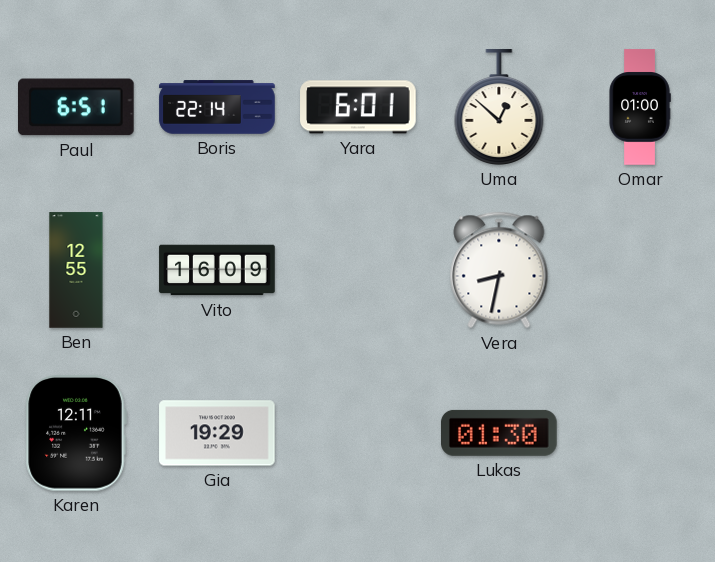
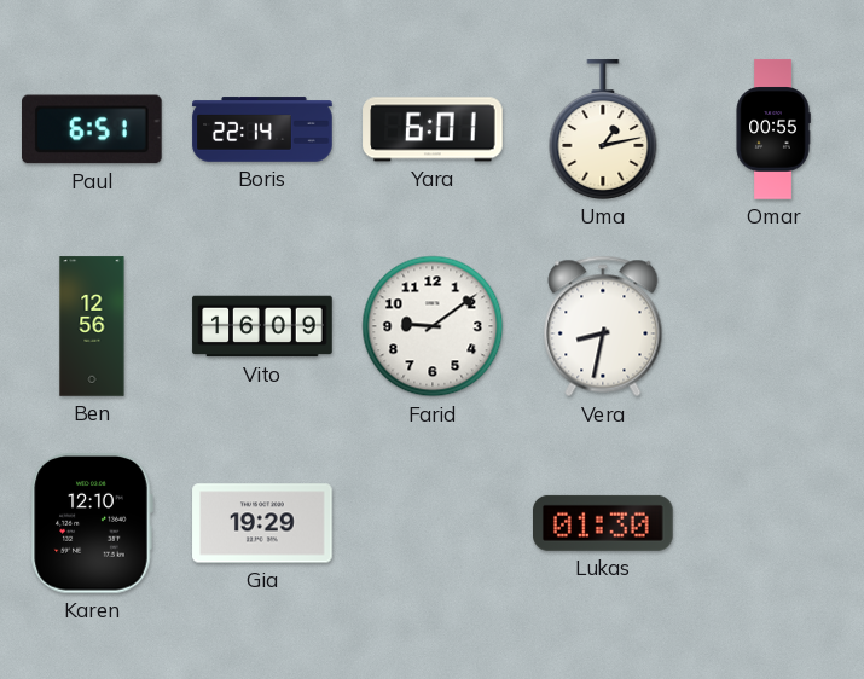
Uma: 12:52 -> 1:13 (603, 129)
Omar: 01:00 -> 00:55 (773, 129)
Ben: 12:55 -> 12:56 (92, 326)
Farid: none -> 9:09 (433, 326)
Karen: 12:11 -> 12:10 (92, 524)
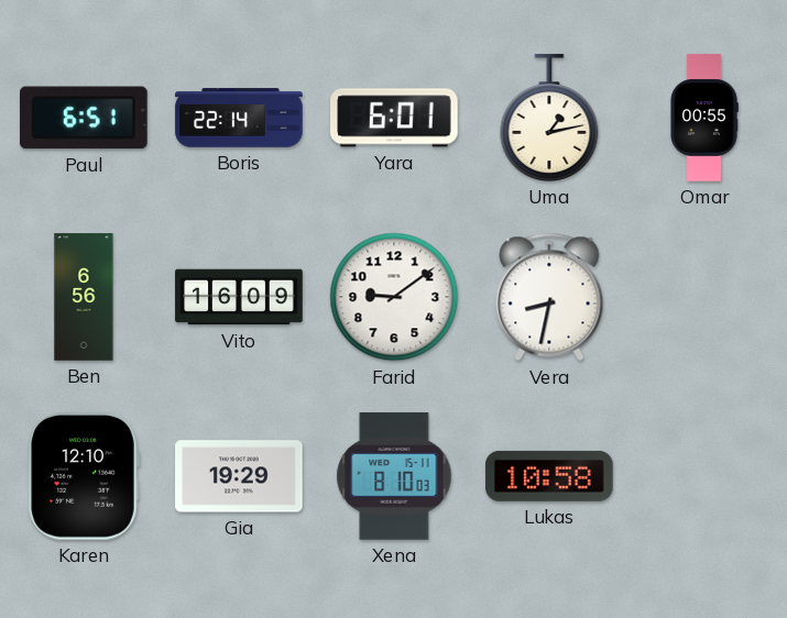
Ben: 12:56 -> 6:56 (84, 297)
Xena: none -> 8:10 (394, 476)
Lukas: 01:30 -> 10:58 (550, 476)
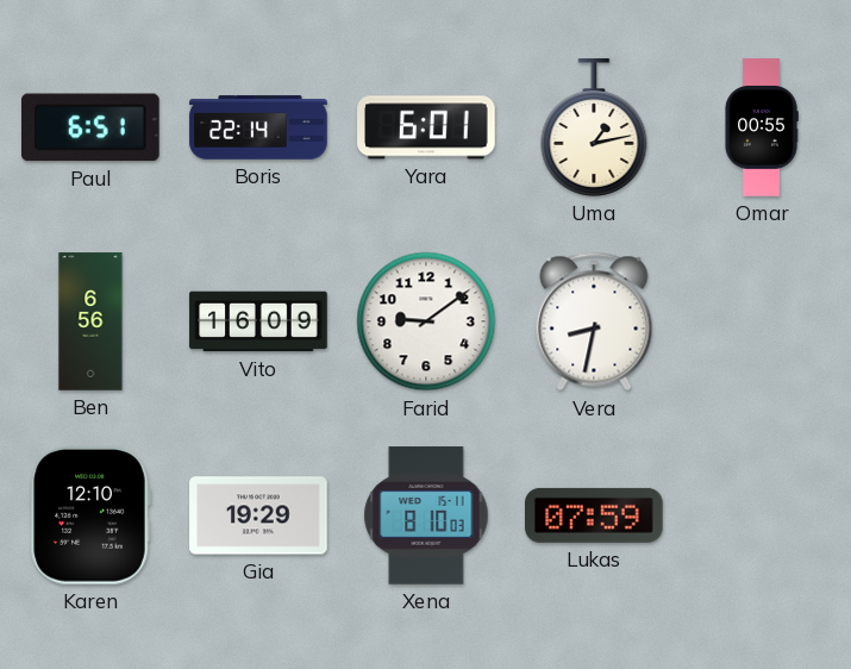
Lukas: 10:58 -> 07:59 (595, 515)
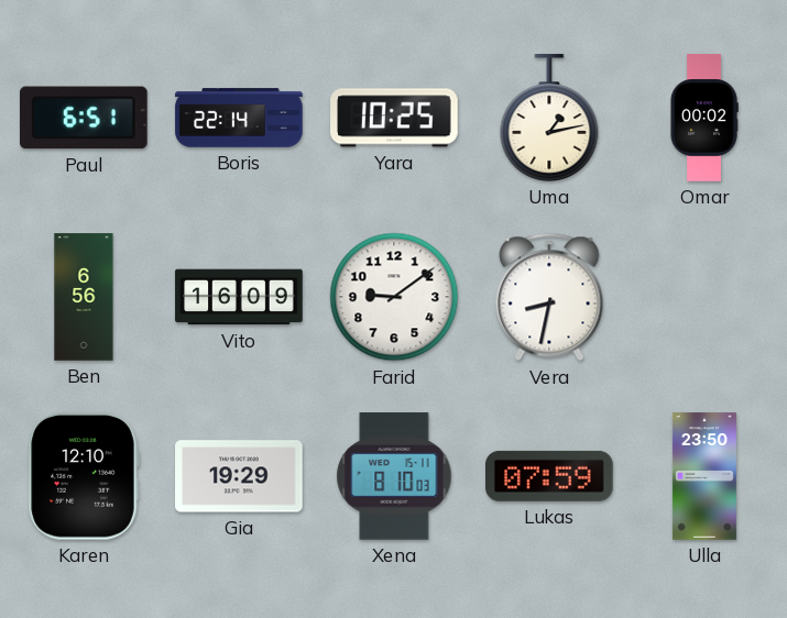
Yara: 6:01 -> 10:25 (394, 118)
Omar: 00:55 -> 00:02 (704, 118)
Ulla: none -> 23:50 (704, 476)
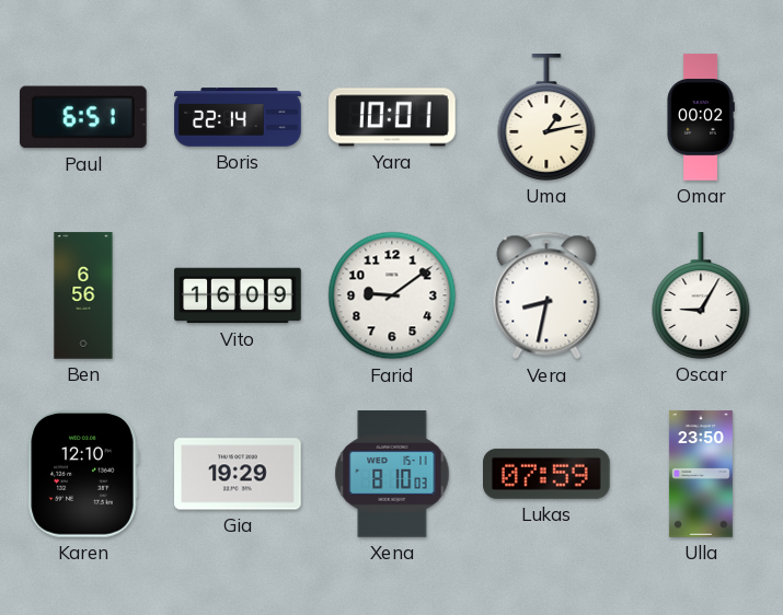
Yara: 10:25 -> 10:01 (392, 117)
Oscar: none -> 9:05 (701, 295)
